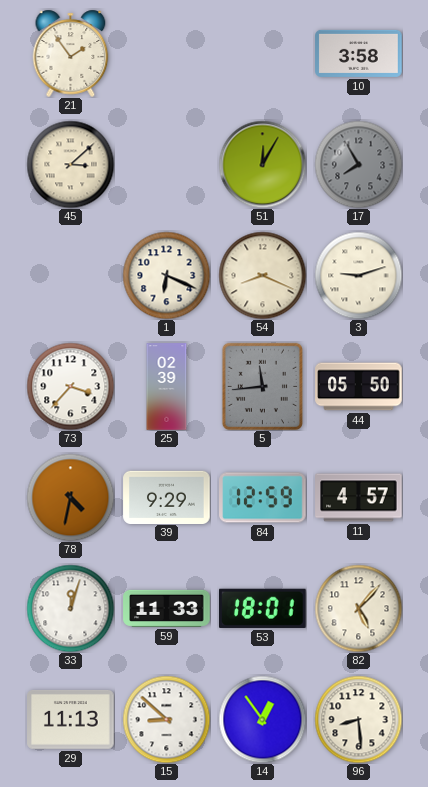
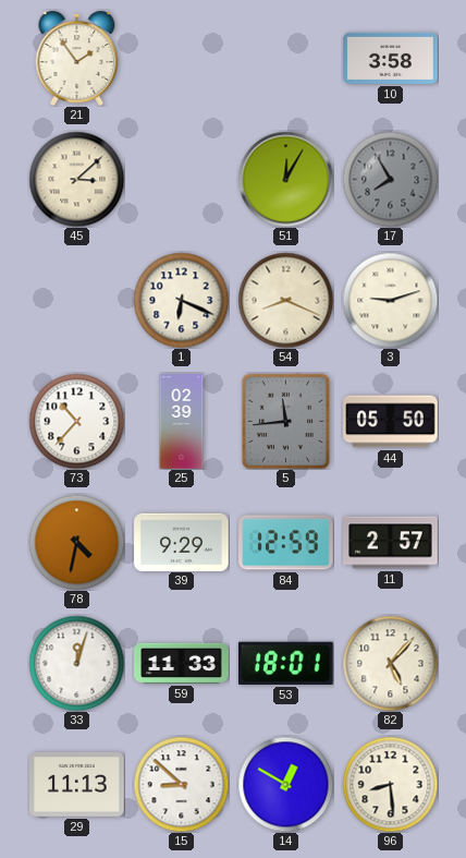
73: 3:37 -> 10:37 (76, 421)
11: 4:57 -> 2:57 (391, 543)
14: 12:54 -> 12:50 (285, 784)
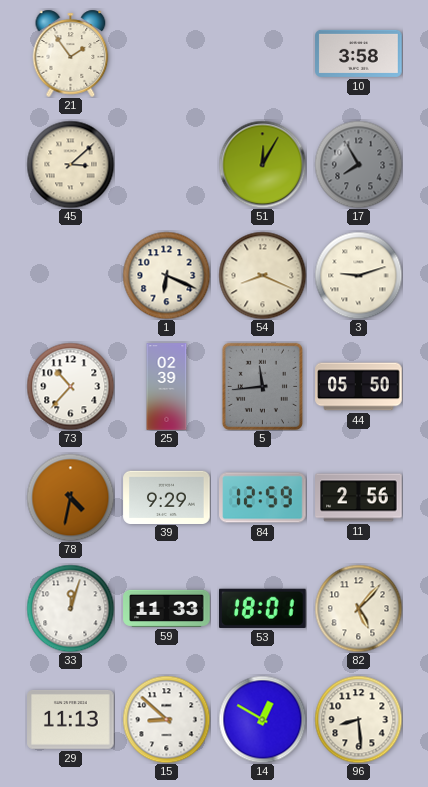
11: 2:57 -> 2:56 (359, 498)
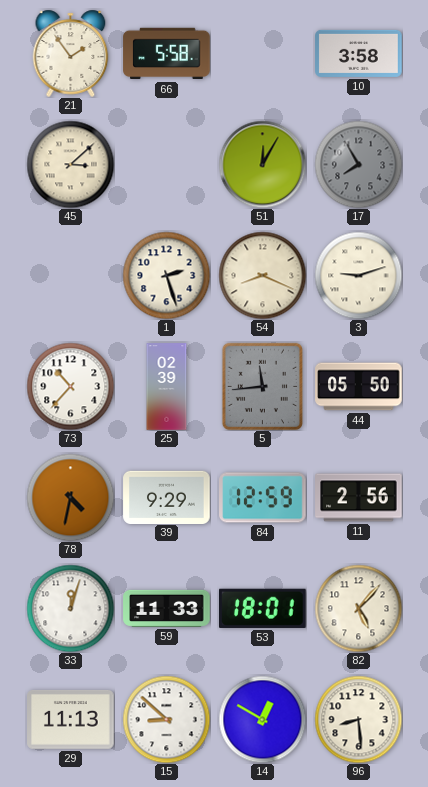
66: none -> 5:58 (167, 54)
1: 6:19 -> 2:27 (166, 275)
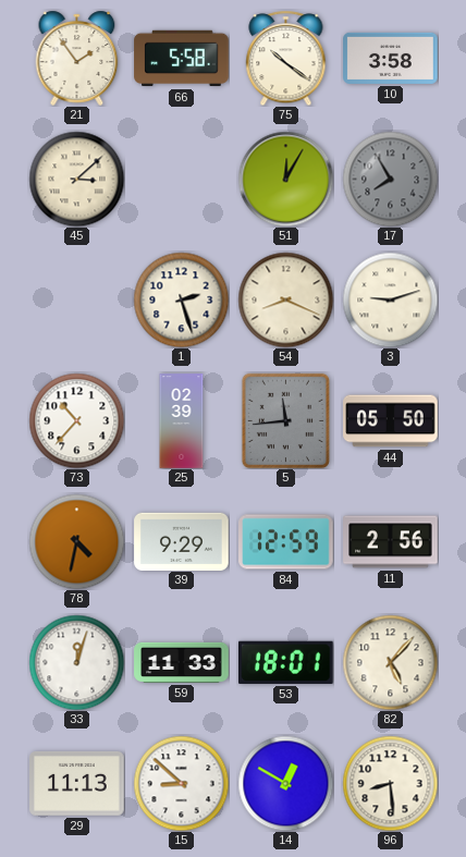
75: none -> 10:21 (286, 58)
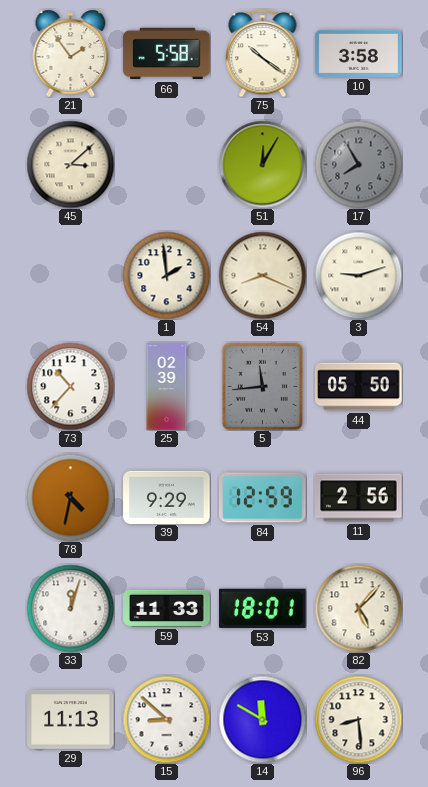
1: 2:27 -> 1:59 (166, 275)
14: 12:50 -> 11:50 (262, 719)
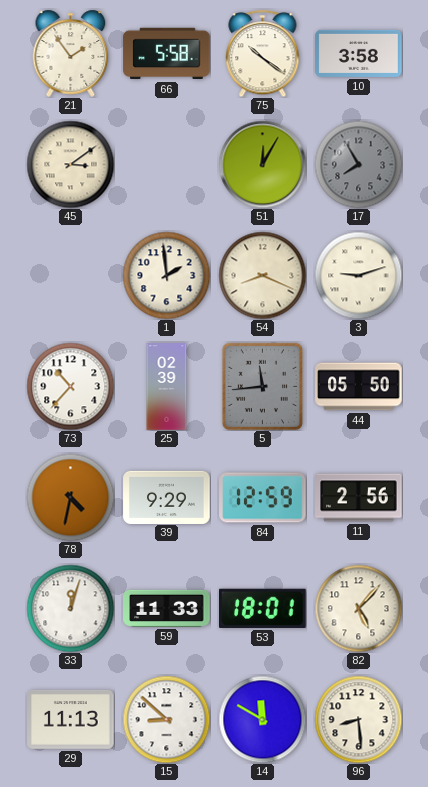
45: 3:08 -> 3:09 (70, 164)
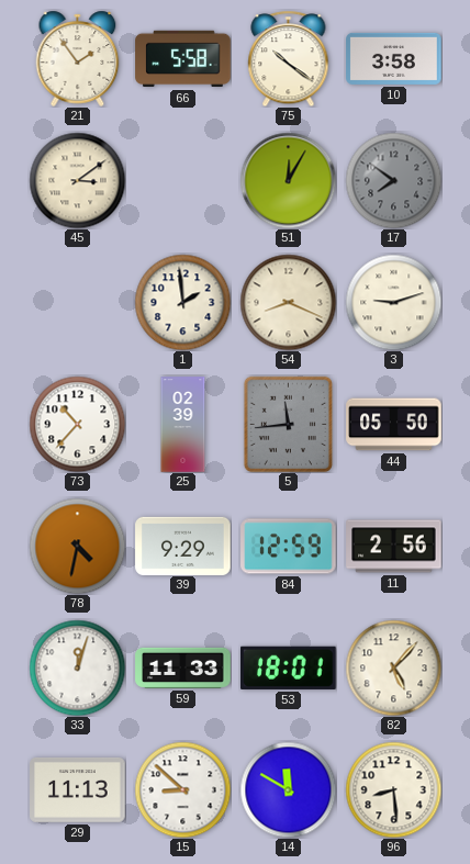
17: 7:55 -> 7:51 (393, 180)
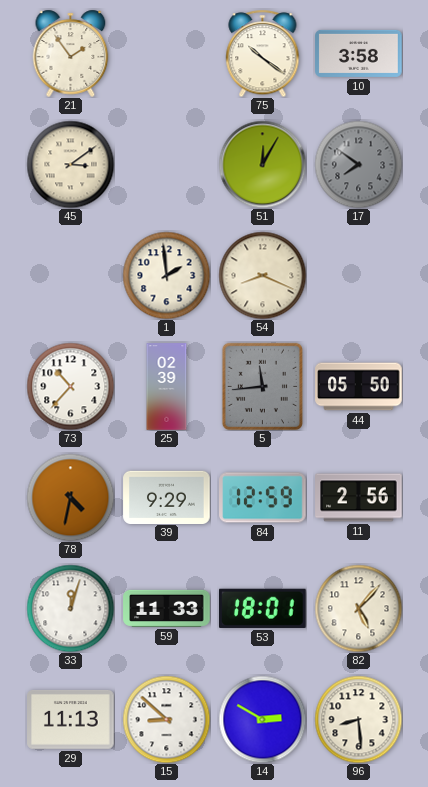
66: 5:58 -> none (183, 59)
3: 9:12 -> none (393, 302)
14: 11:50 -> 2:50 (262, 719)
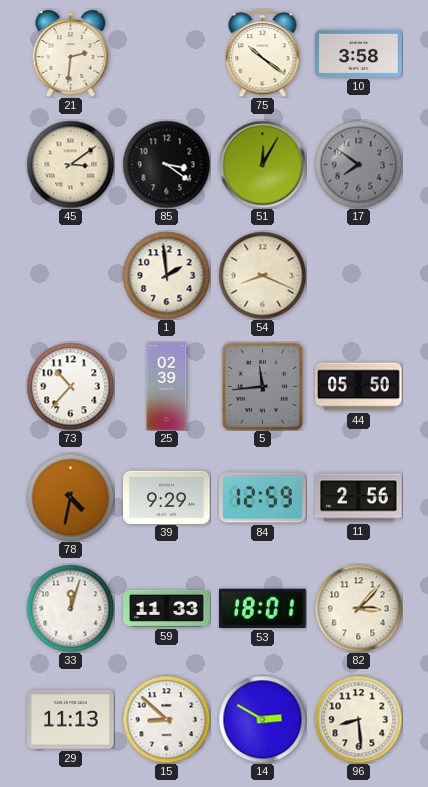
21: 1:54 -> 2:31 (71, 53)
85: none -> 3:21 (166, 164)
82: 5:07 -> 3:07 (358, 608)
